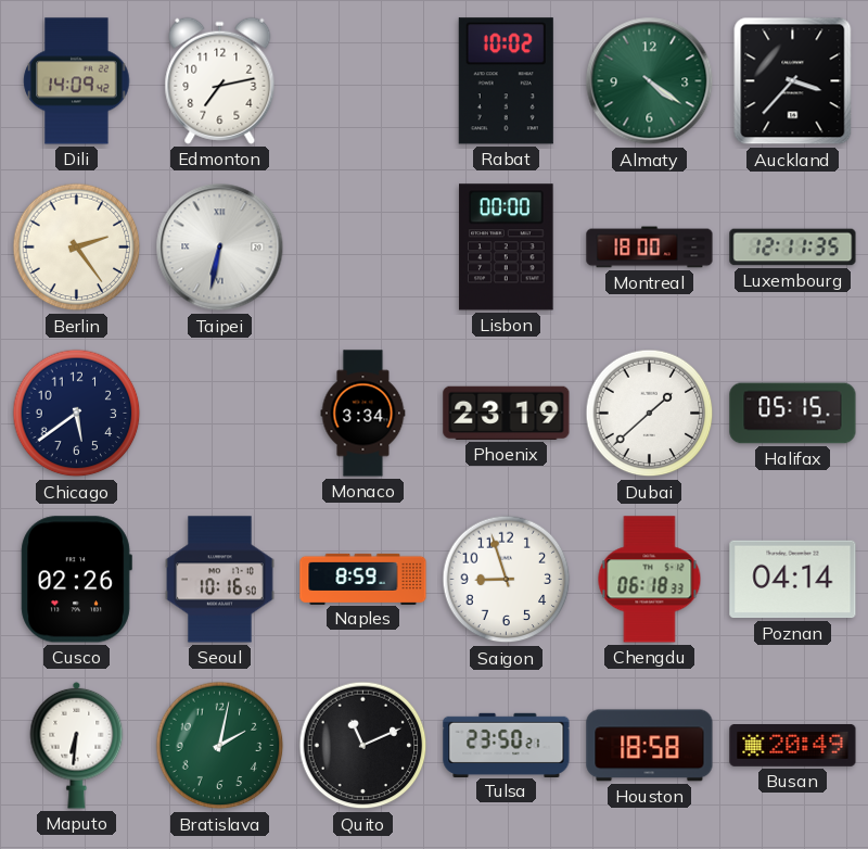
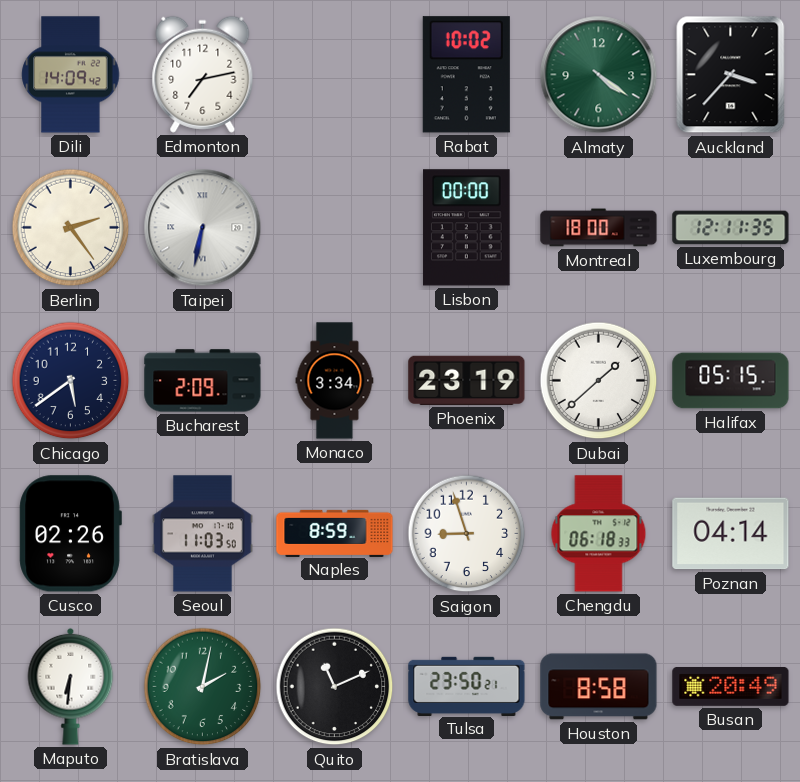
Bucharest: none -> 2:09 (203, 381)
Seoul: 10:16 -> 11:03 (203, 534)
Houston: 18:58 -> 8:58 (599, 687)
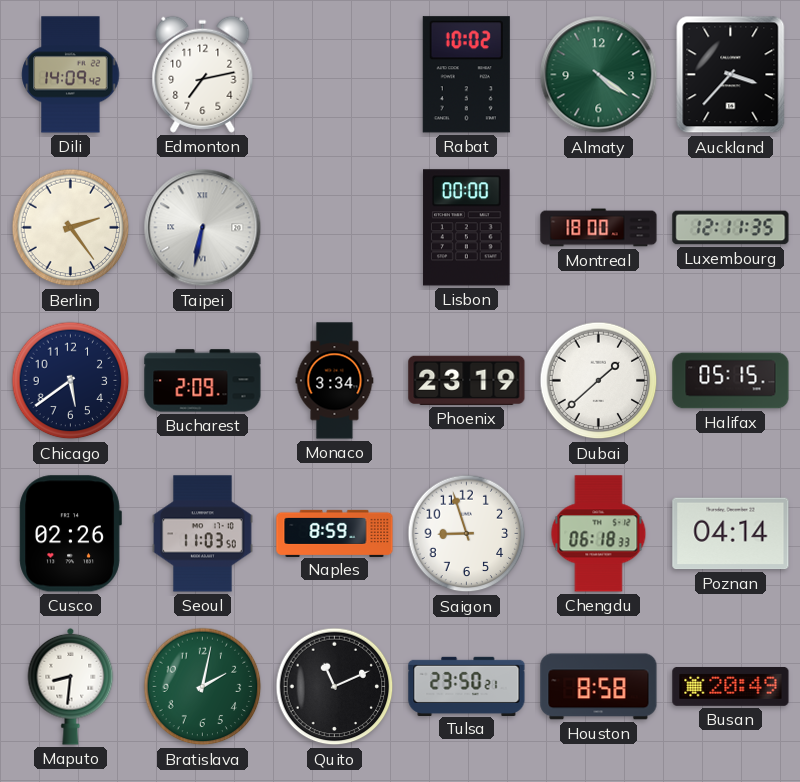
Maputo: 6:31 -> 8:31 (71, 686)
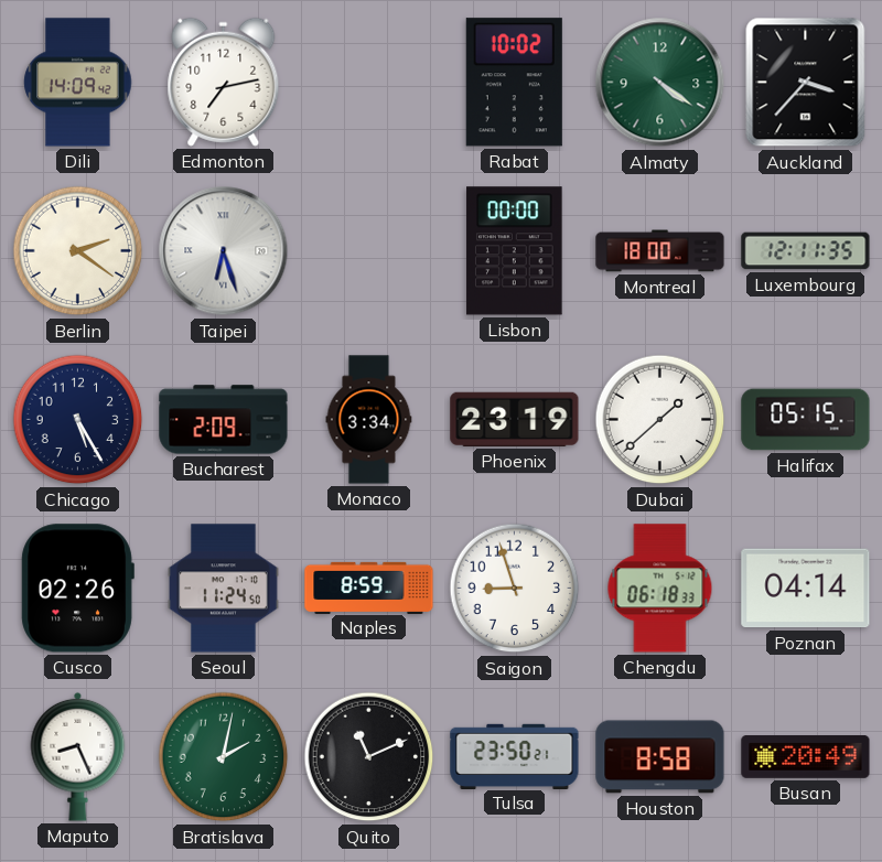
Berlin: 2:24 -> 2:21 (78, 251)
Taipei: 6:32 -> 6:27 (224, 251)
Chicago: 5:39 -> 5:25 (78, 420)
Seoul: 11:03 -> 11:24 (224, 589)
Maputo: 8:31 -> 8:26 (78, 756)
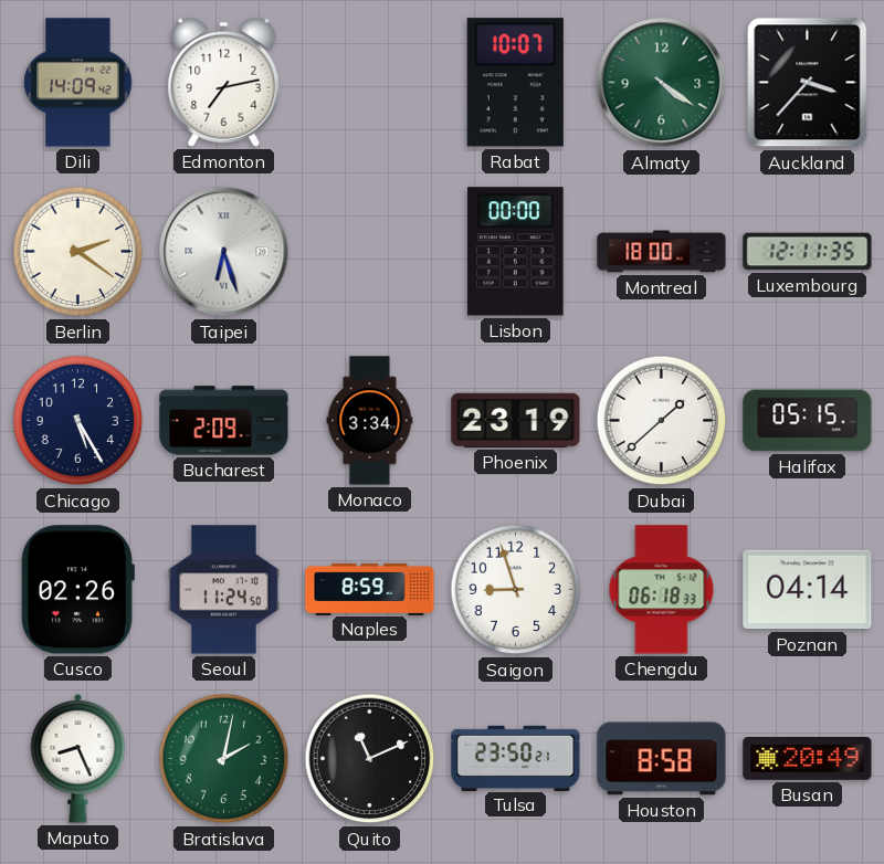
Rabat: 10:02 -> 10:07 (515, 83)
